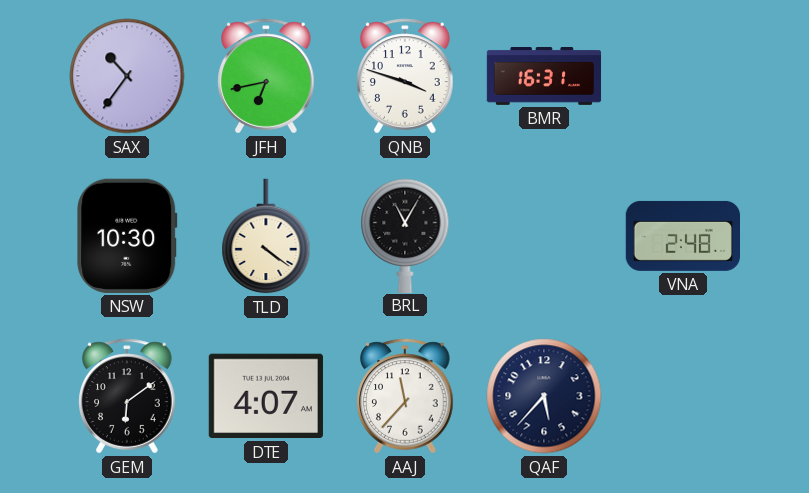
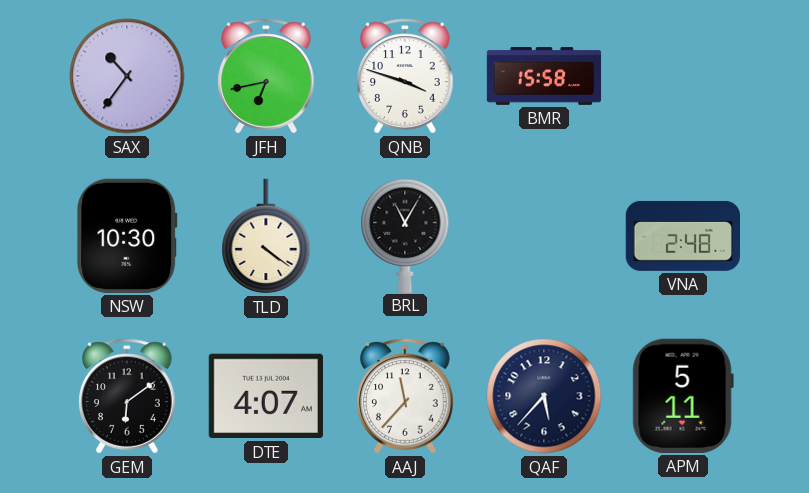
BMR: 16:31 -> 15:58 (544, 77)
APM: none -> 5:11 (683, 396)
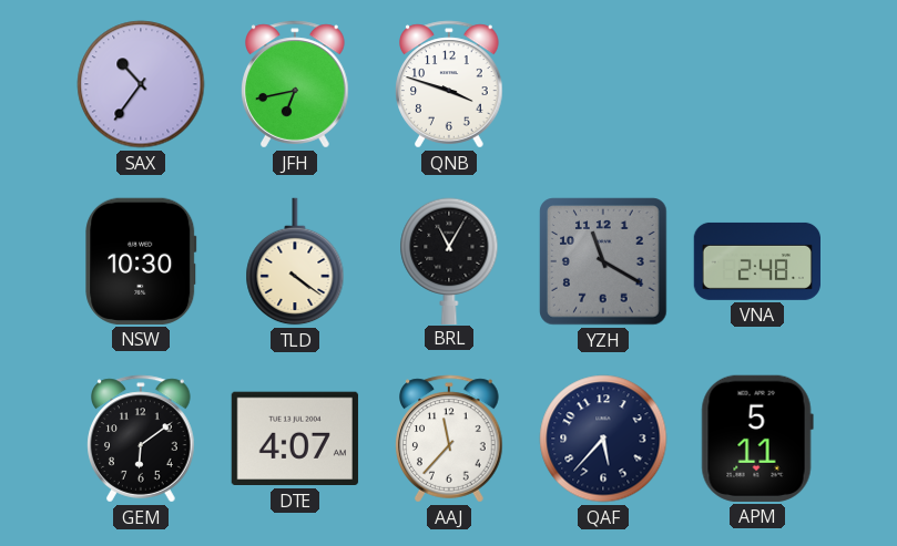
BMR: 15:58 -> none (544, 77)
YZH: none -> 11:20 (603, 261)
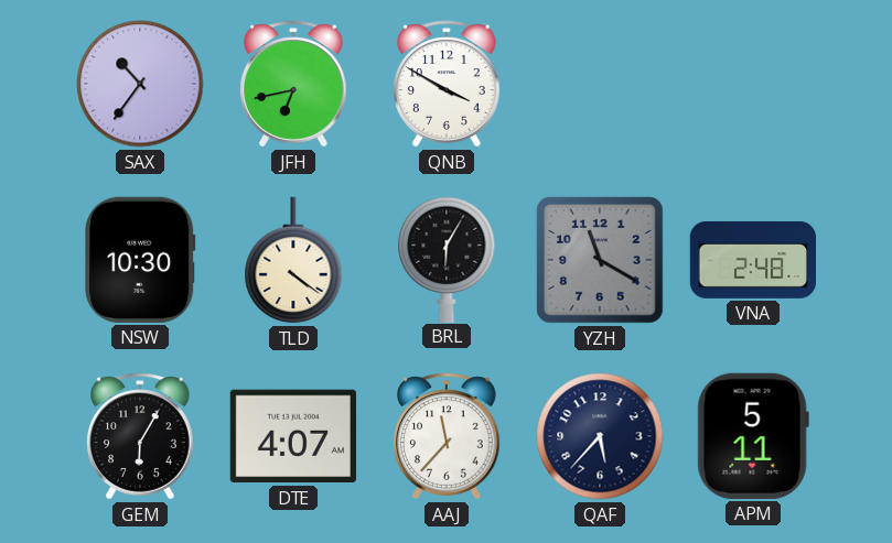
QNB: 3:48 -> 3:50 (447, 84)
BRL: 11:05 -> 6:05 (447, 259)
GEM: 6:09 -> 6:05 (140, 436)
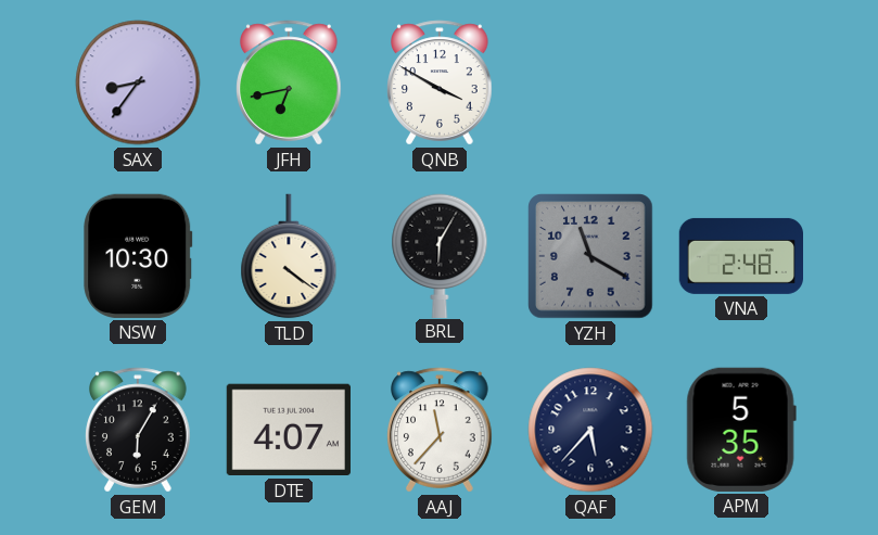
SAX: 10:36 -> 8:36 (138, 82)
APM: 5:11 -> 5:35 (741, 430)
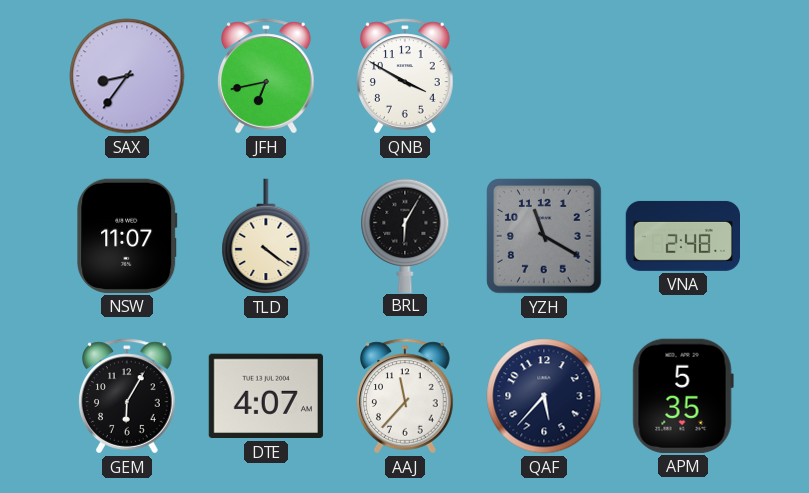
NSW: 10:30 -> 11:07 (127, 236)
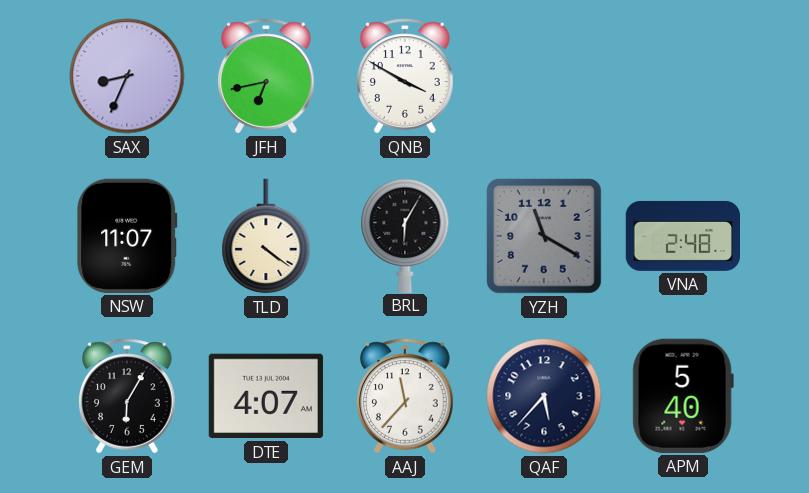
SAX: 8:36 -> 8:34 (127, 76)
APM: 5:35 -> 5:40 (683, 396)
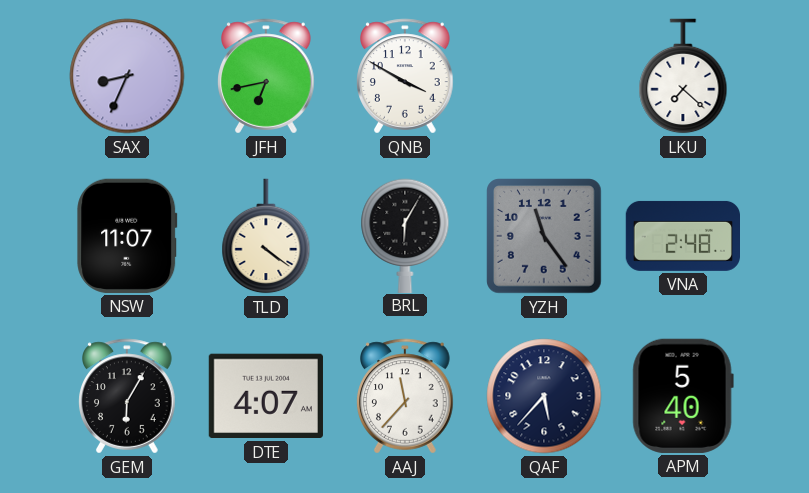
LKU: none -> 7:22 (683, 76)
YZH: 11:20 -> 11:24 (544, 236)
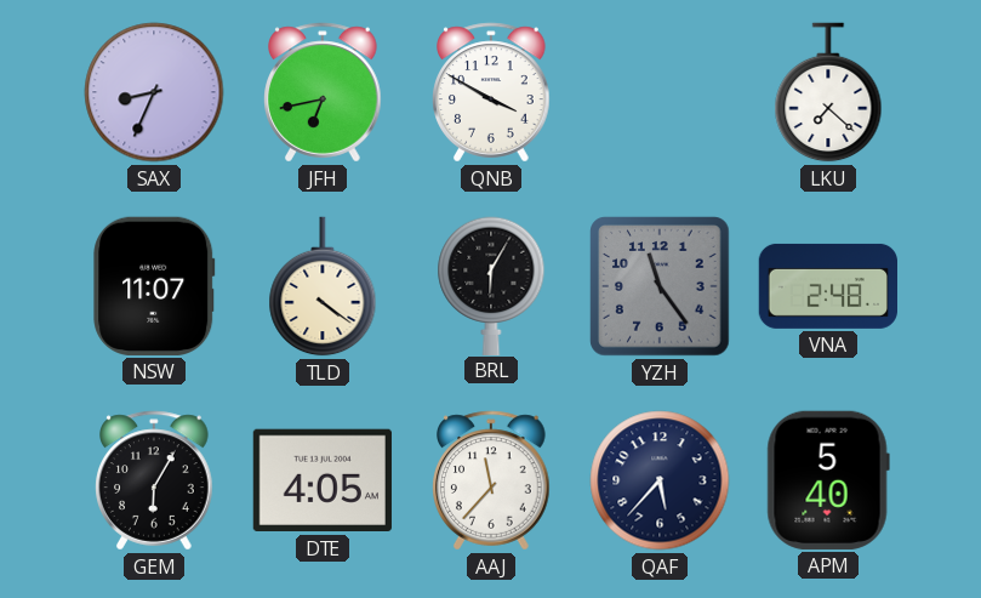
DTE: 4:07 -> 4:05 (323, 480)
